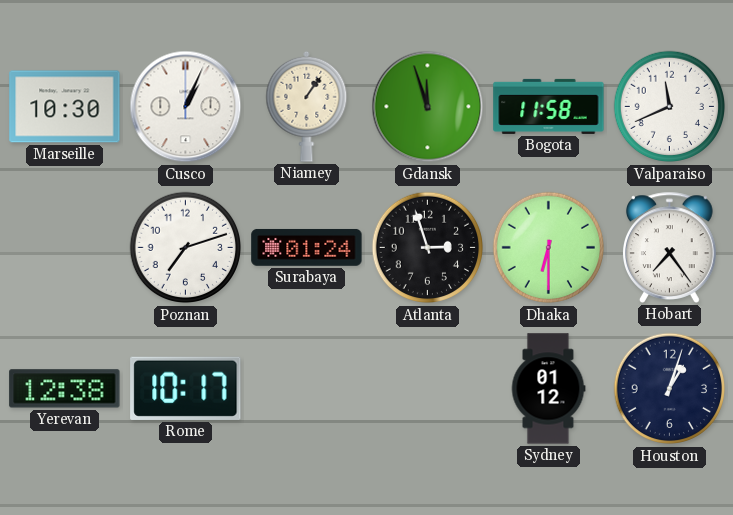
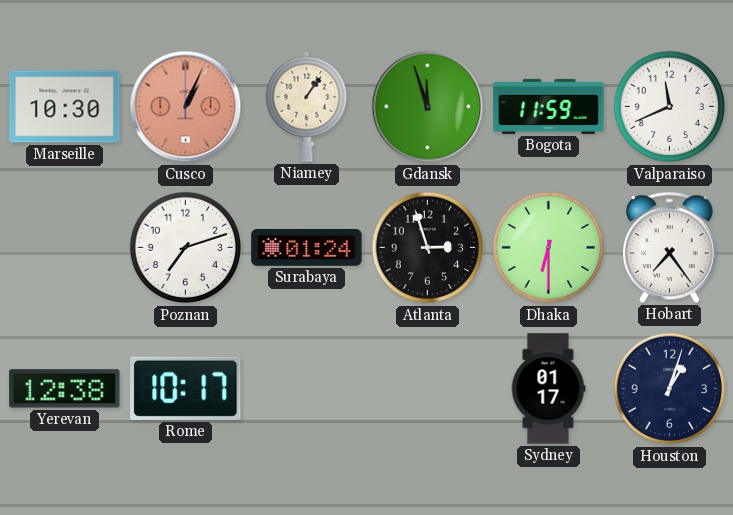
Cusco dial: white -> salmon (186, 107)
Bogota: 11:58 -> 11:59 (549, 106)
Sydney: 01:12 -> 01:17 (548, 389)
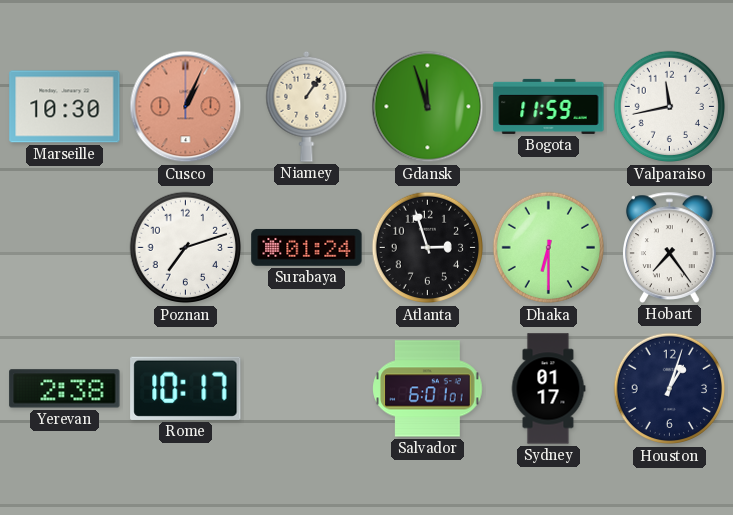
Valparaiso: 11:41 -> 11:43 (670, 107)
Yerevan: 12:38 -> 2:38 (65, 389)
Salvador: none -> 6:01 (428, 389)
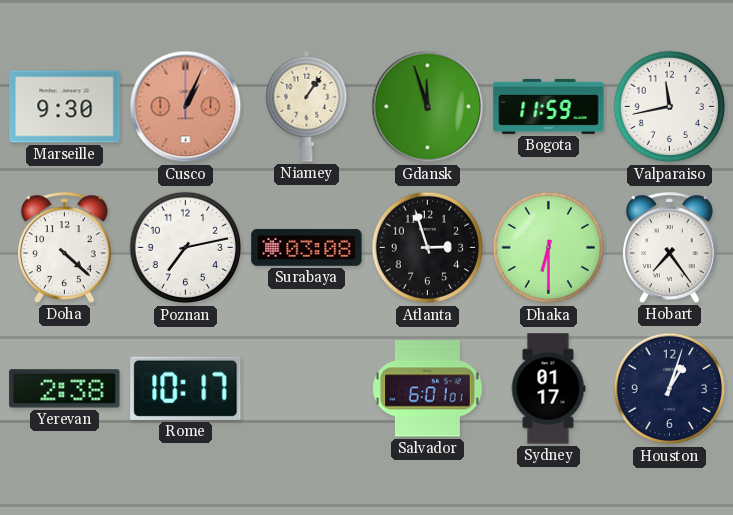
Marseille: 10:30 -> 9:30 (65, 107)
Doha: none -> 4:22 (65, 247)
Poznan: 7:12 -> 7:13 (186, 248)
Surabaya: 01:24 -> 03:08 (307, 248)
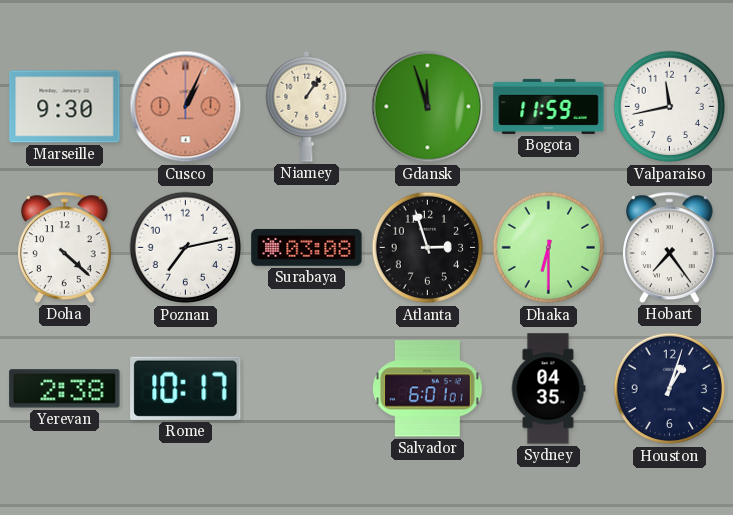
Sydney: 01:17 -> 04:35 (548, 389)
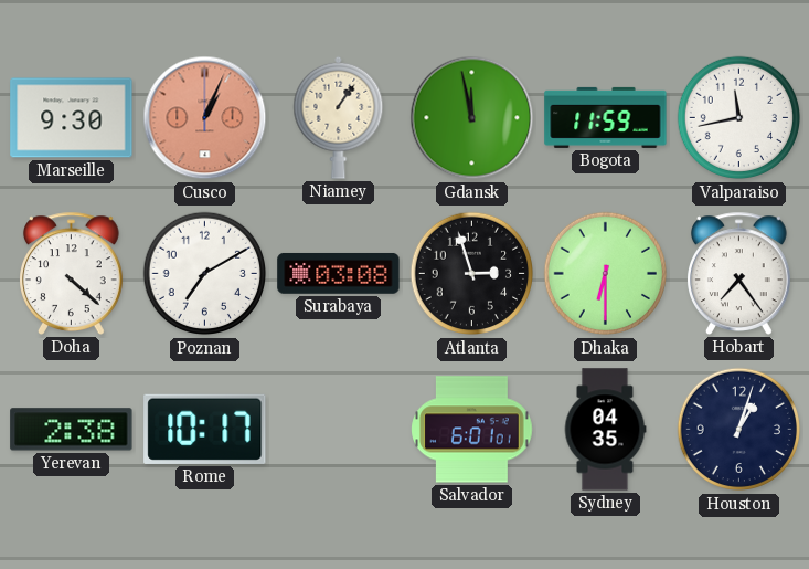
Gdansk: 11:57 -> 11:58 (472, 118)
Poznan: 7:13 -> 7:10 (205, 274)
